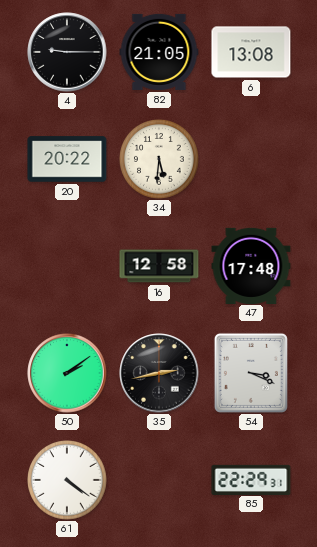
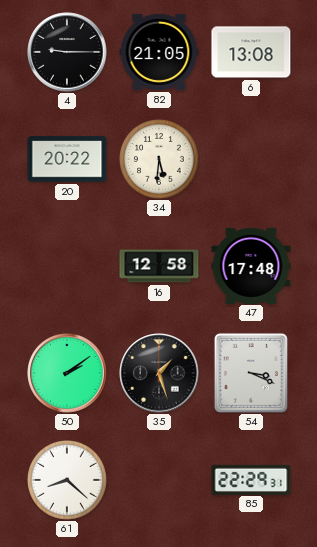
35: 2:43 -> 1:27 (159, 373)
61: 4:21 -> 8:22 (68, 481)
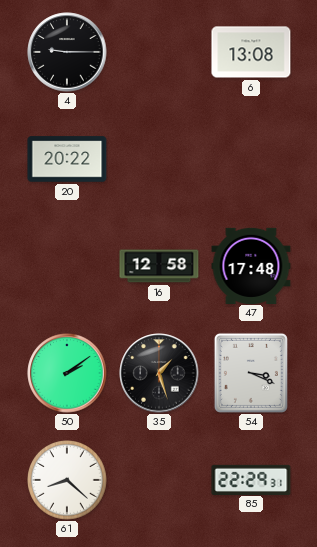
82: 21:05 -> none (159, 52)
34: 5:31 -> none (160, 160)
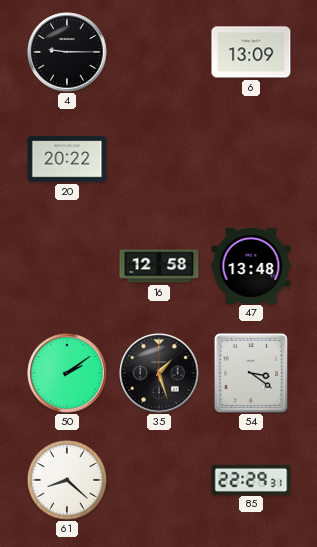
6: 13:08 -> 13:09 (251, 52)
47: 17:48 -> 13:48 (251, 265)
54: 3:19 -> 3:21 (251, 373)
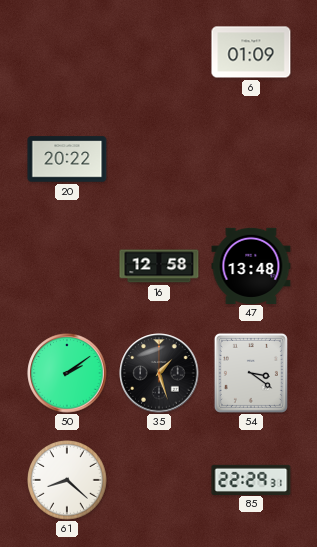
4: 9:15 -> none (67, 52)
6: 13:09 -> 01:09 (251, 52)
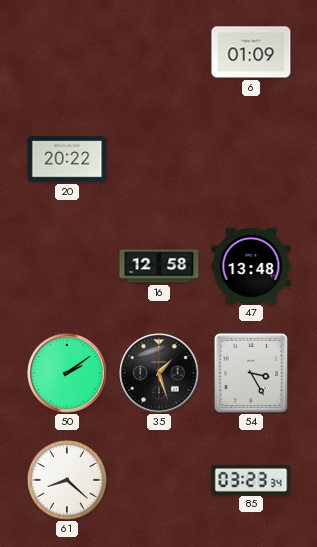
54: 3:21 -> 3:25 (251, 373)
85: 22:29 -> 03:23 (251, 479)
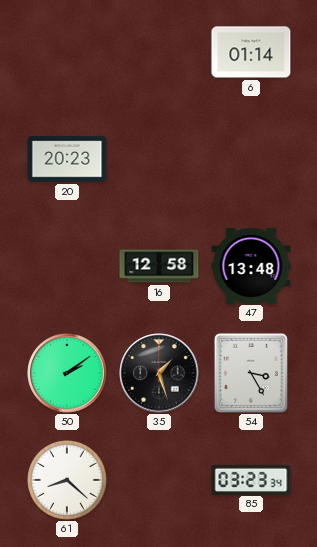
6: 01:09 -> 01:14 (251, 52)
20: 20:22 -> 20:23 (67, 159)
